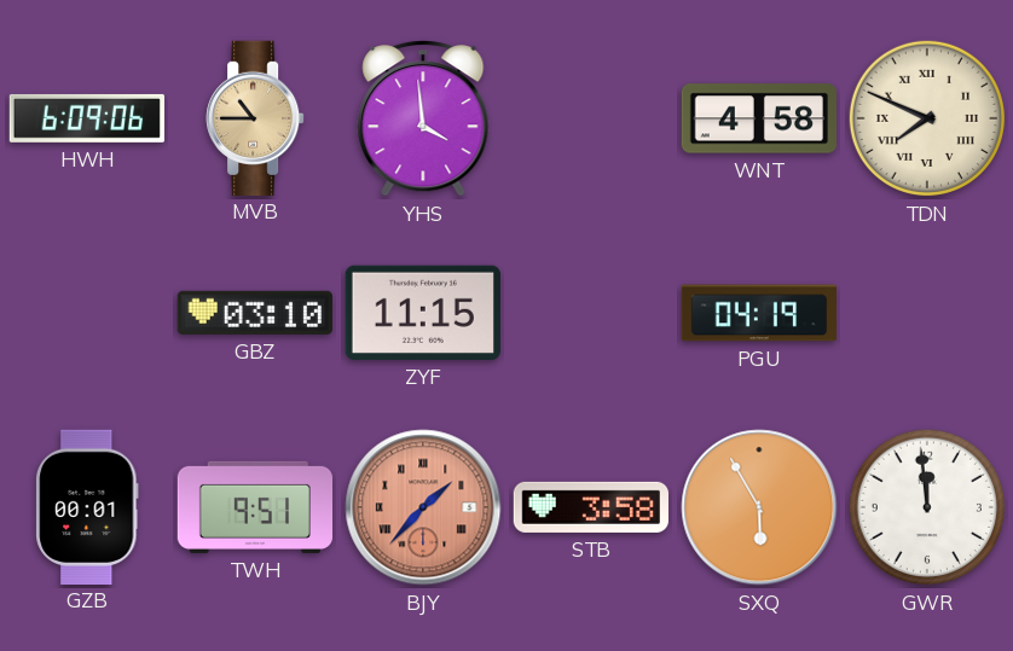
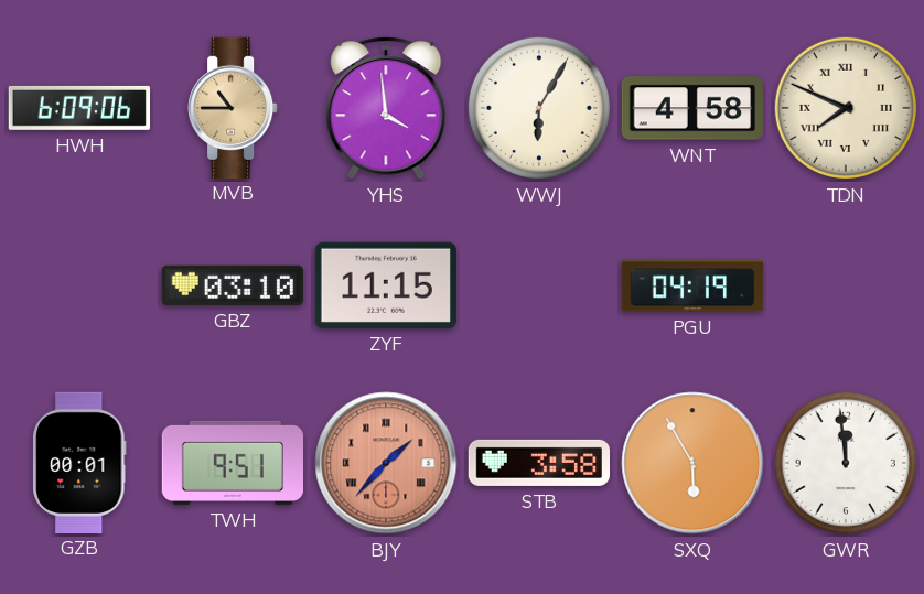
WWJ: none -> 6:05 (539, 108)
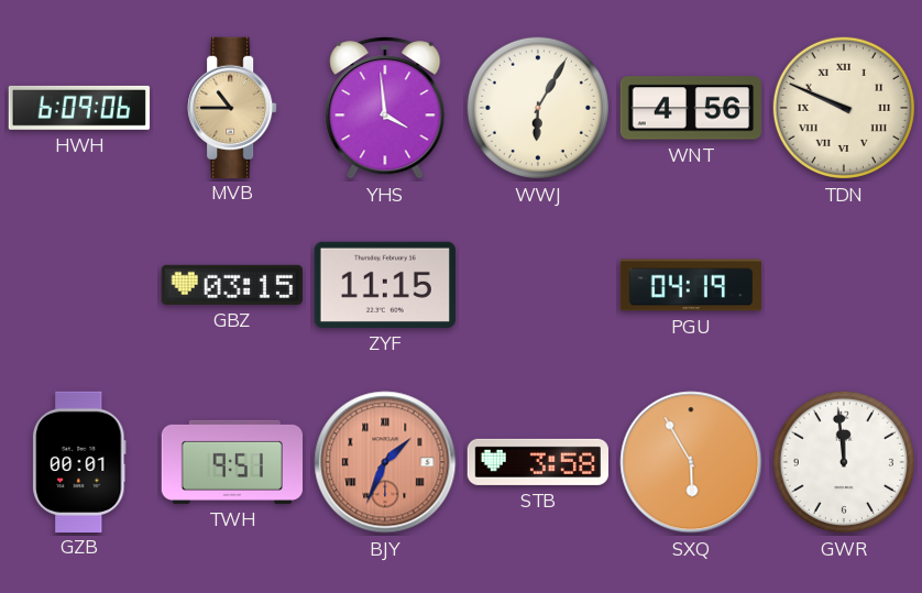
WNT: 4:58 -> 4:56 (690, 108)
TDN: 7:49 -> 9:49 (844, 108)
GBZ: 03:10 -> 03:15 (231, 285)
BJY: 1:37 -> 1:34 (385, 462)
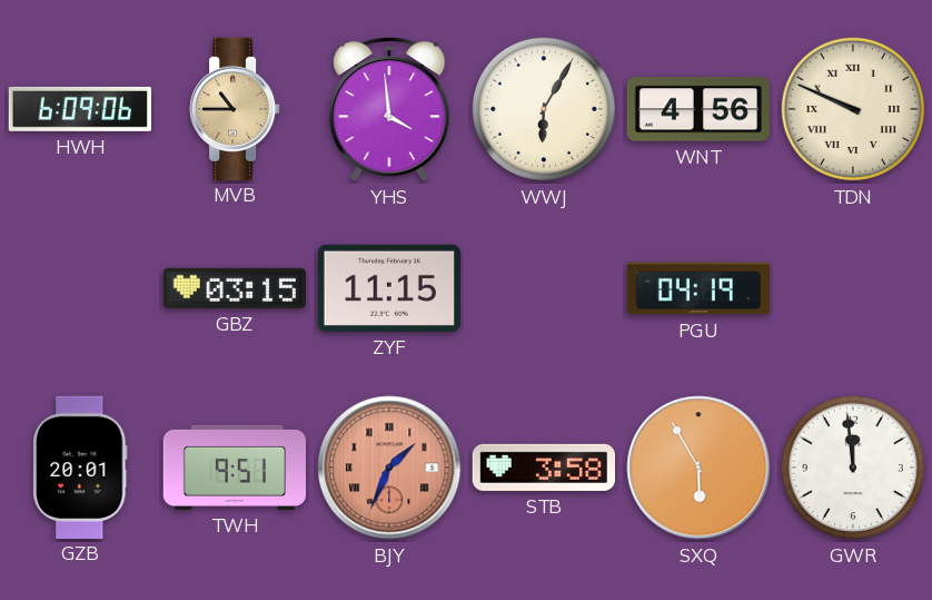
GZB: 00:01 -> 20:01 (80, 466)
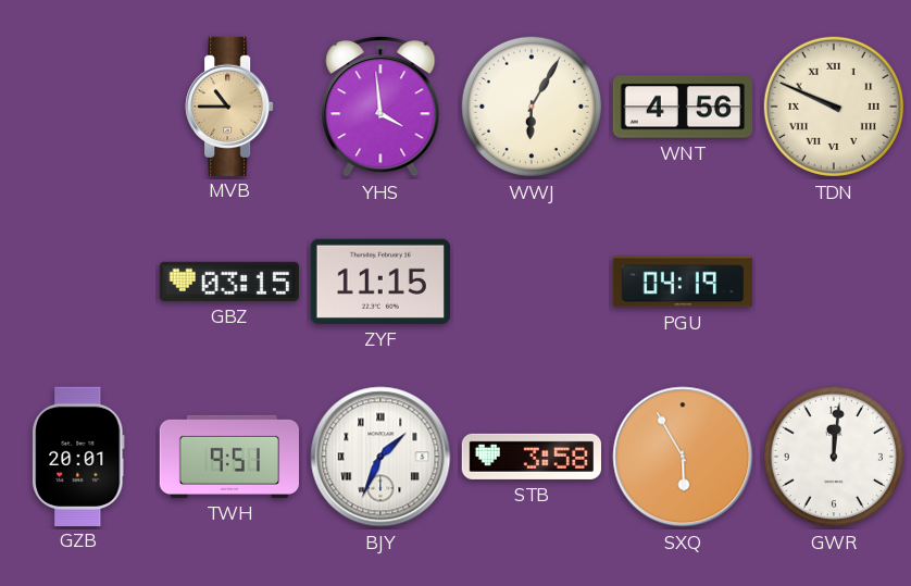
HWH: 6:09 -> none (79, 109)
BJY dial: salmon -> white (380, 457)
GWR: 11:59 -> 12:01 (834, 457)
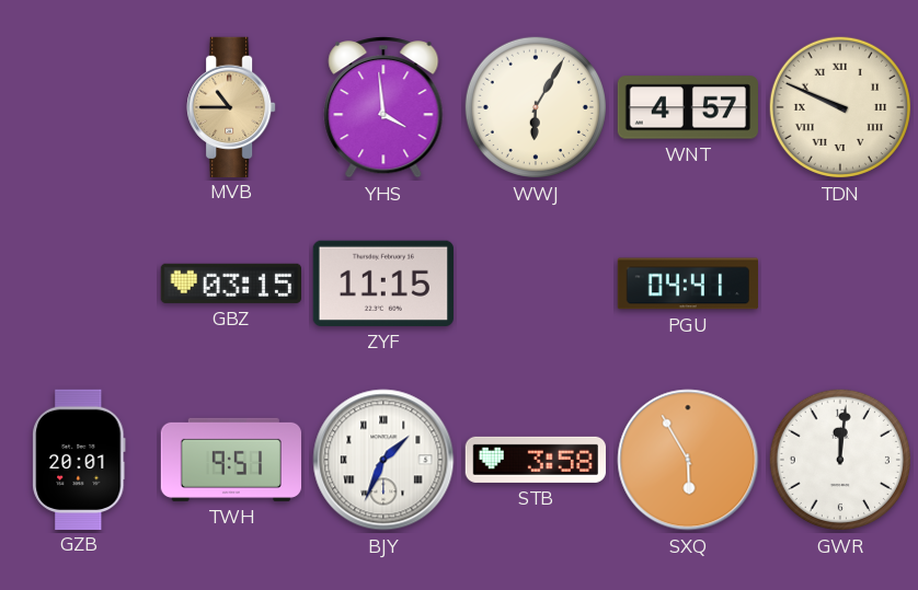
WNT: 4:56 -> 4:57 (687, 107)
PGU: 04:19 -> 04:41 (688, 284)
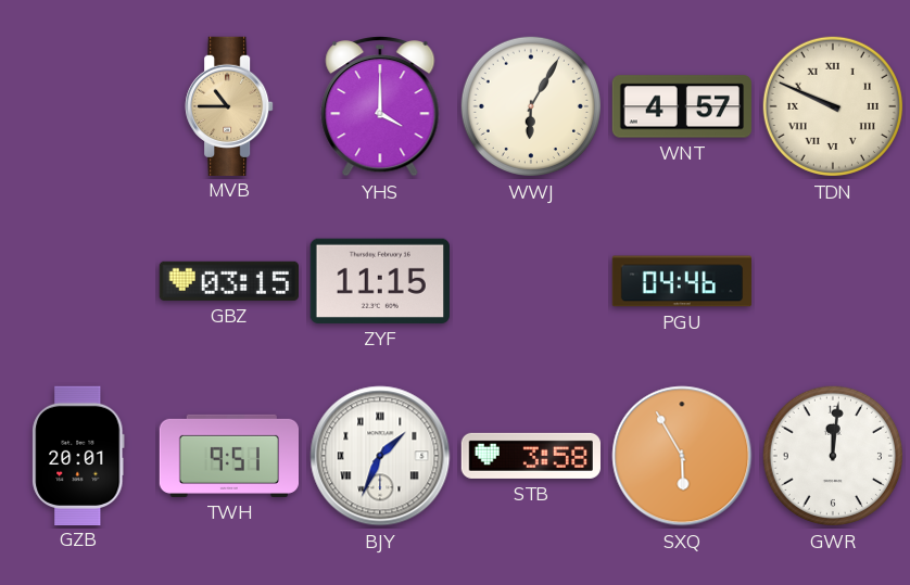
YHS: 3:59 -> 4:00 (380, 106)
PGU: 04:41 -> 04:46 (682, 281)
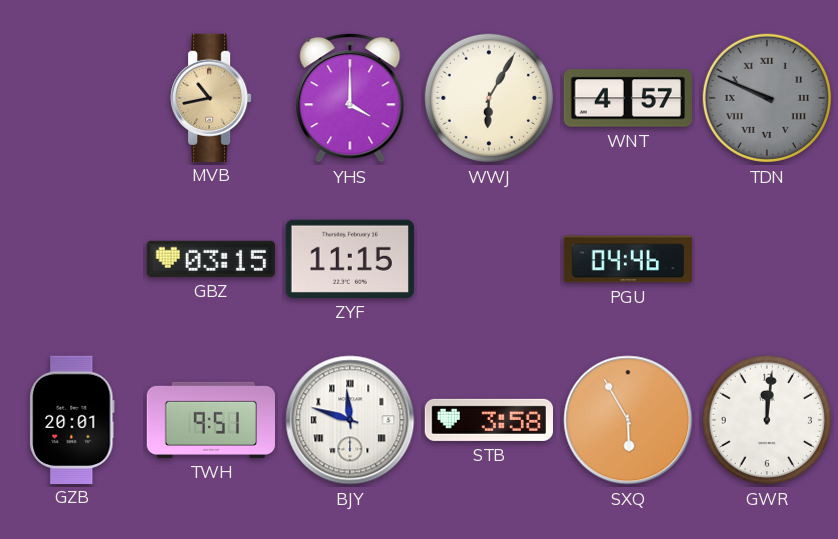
MVB: 10:45 -> 10:43 (211, 97)
TDN dial: cream -> grey (767, 98)
BJY: 1:34 -> 11:48 (350, 420)
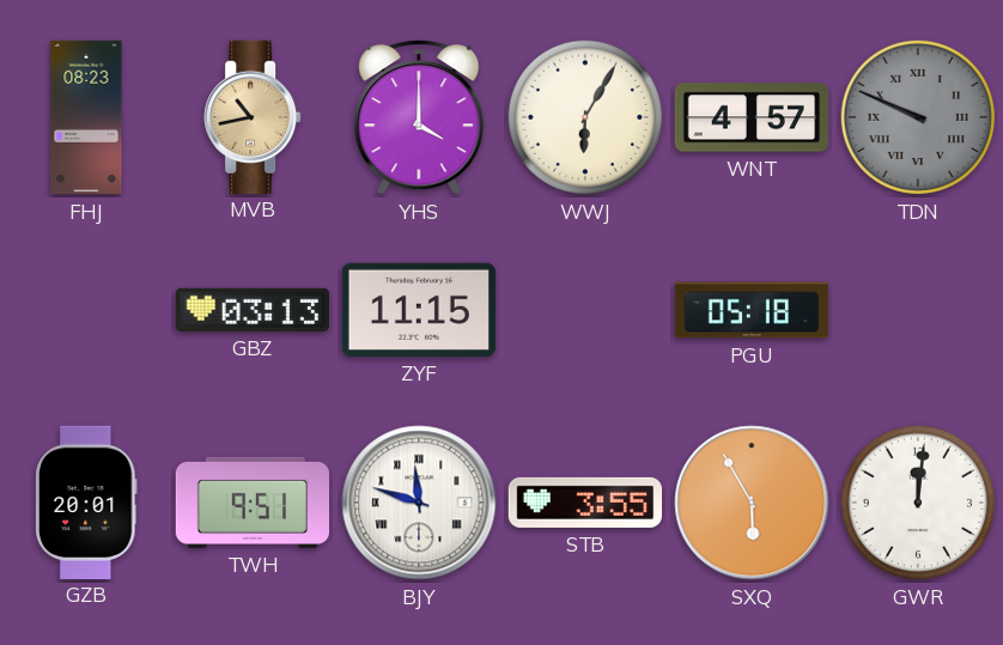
FHJ: none -> 08:23 (86, 117)
GBZ: 03:15 -> 03:13 (251, 310)
PGU: 04:46 -> 05:18 (752, 310)
STB: 3:58 -> 3:55 (584, 503)
